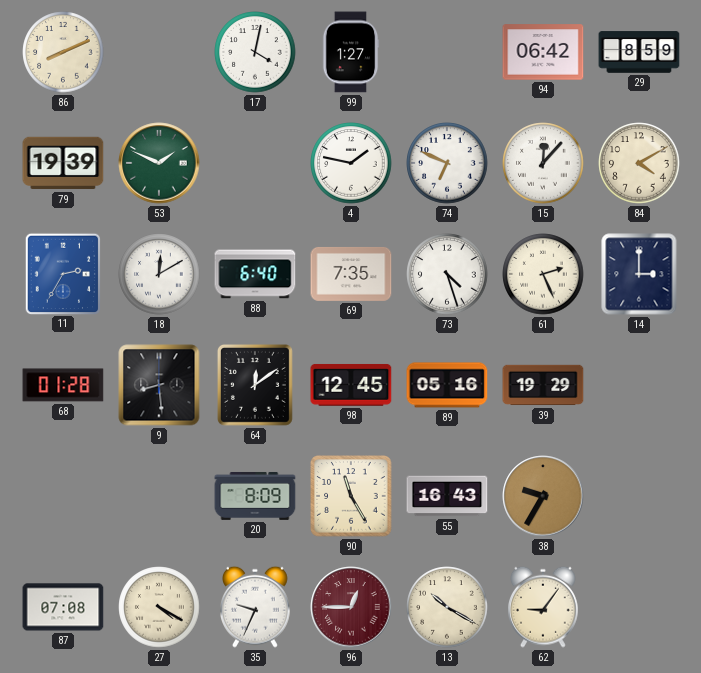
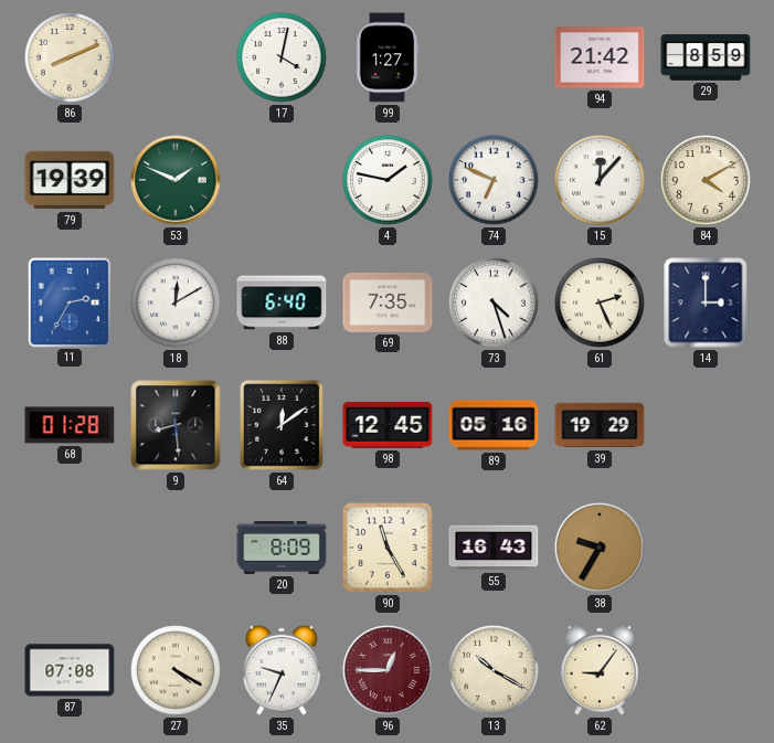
94: 06:42 -> 21:42 (600, 57)
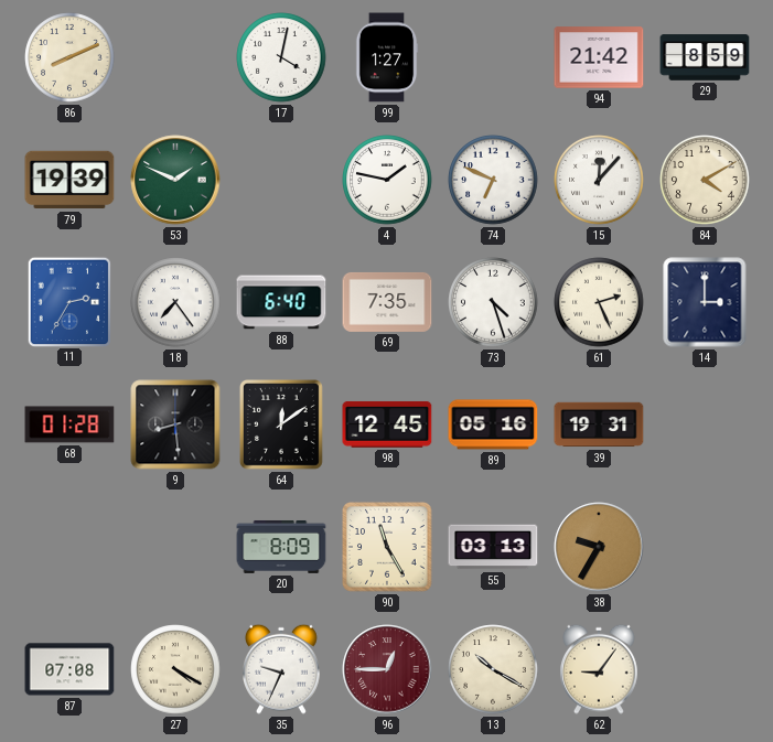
18: 12:10 -> 7:24 (175, 302)
39: 19:29 -> 19:31 (599, 424)
55: 16:43 -> 03:13 (493, 547)
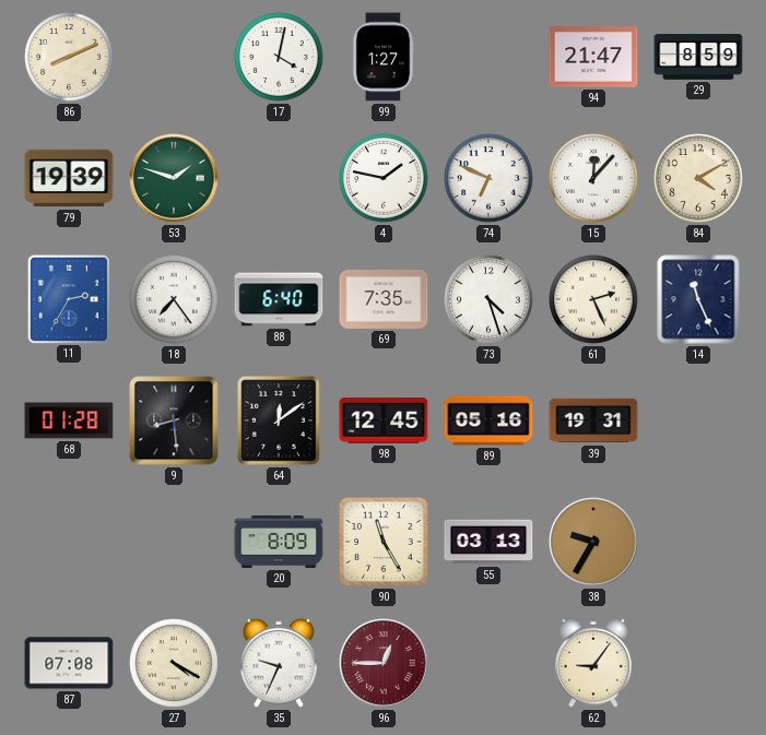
94: 21:42 -> 21:47 (593, 57)
53: 1:49 -> 1:48 (174, 178)
14: 3:00 -> 11:26 (698, 299)
13: 10:20 -> none (493, 669)
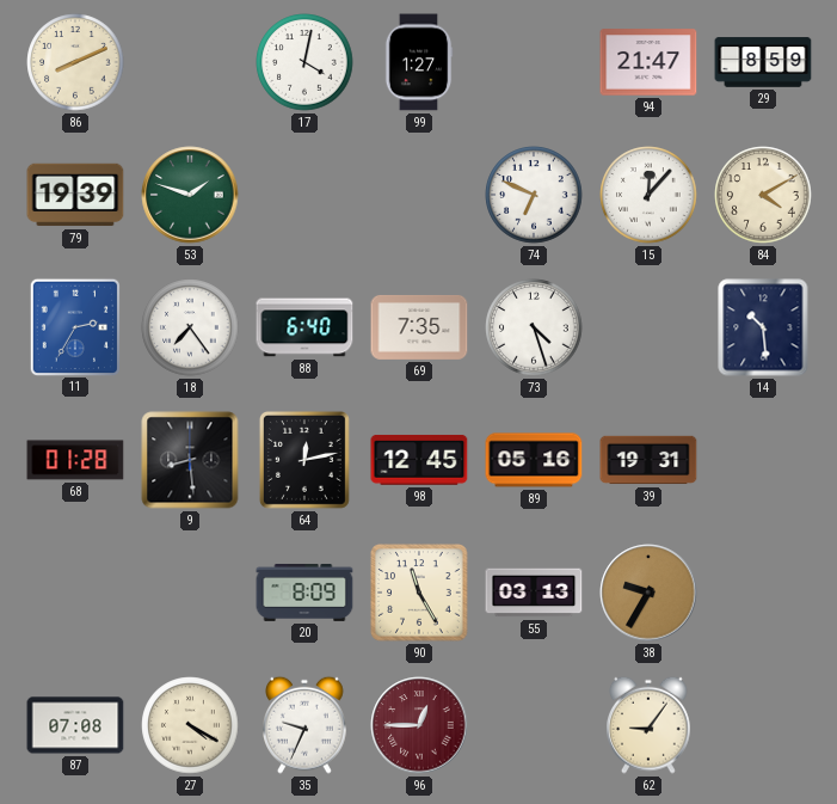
4: 1:47 -> none (384, 178)
61: 2:26 -> none (593, 299)
14: 11:26 -> 10:29 (763, 327)
64: 12:09 -> 12:13 (304, 461)
